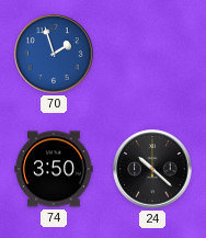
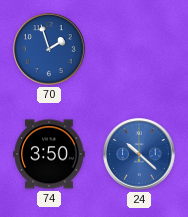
24 dial: black -> blue (139, 154)
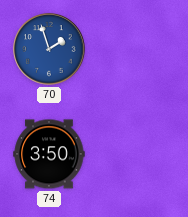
24: 10:22 -> none (139, 154)
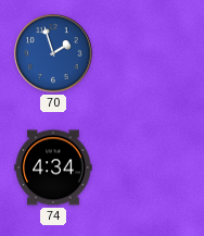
74: 3:50 -> 4:34 (53, 167)
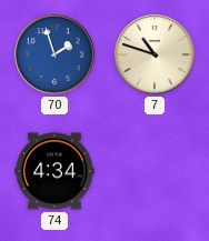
7: none -> 10:48 (155, 54)
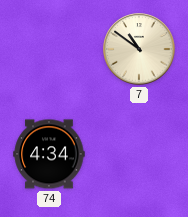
70: 1:57 -> none (54, 54)
7: 10:48 -> 10:51 (139, 49)
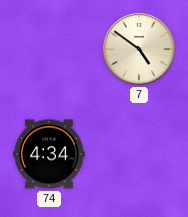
7: 10:51 -> 4:51 (139, 49)
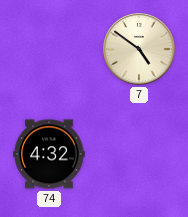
74: 4:34 -> 4:32 (49, 154)
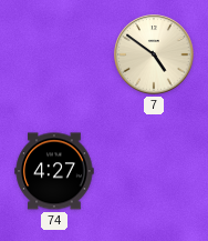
74: 4:32 -> 4:27 (54, 171)
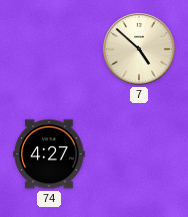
7: 4:51 -> 4:52 (139, 49)
